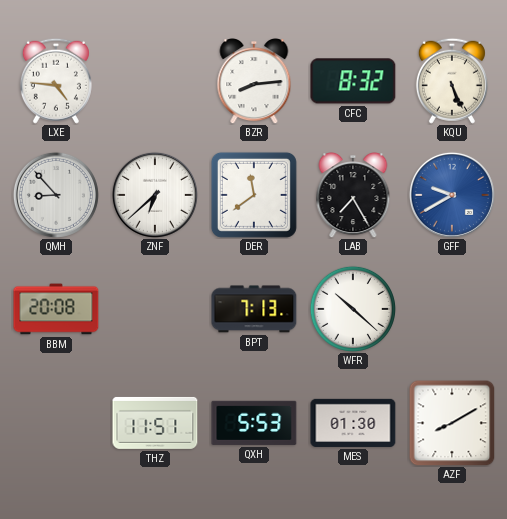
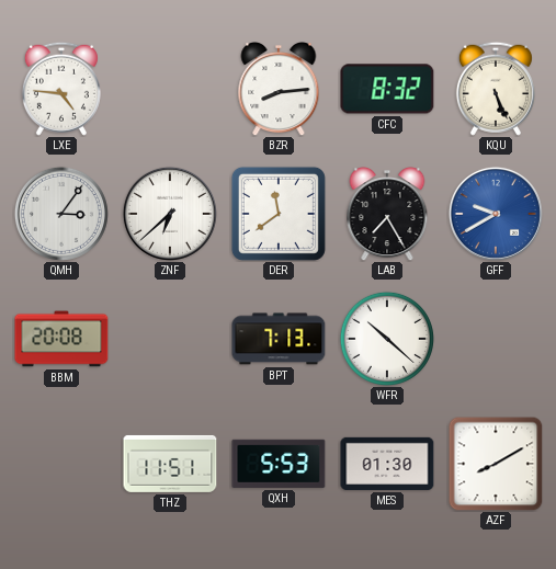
QMH: 8:53 -> 3:06 (61, 214)
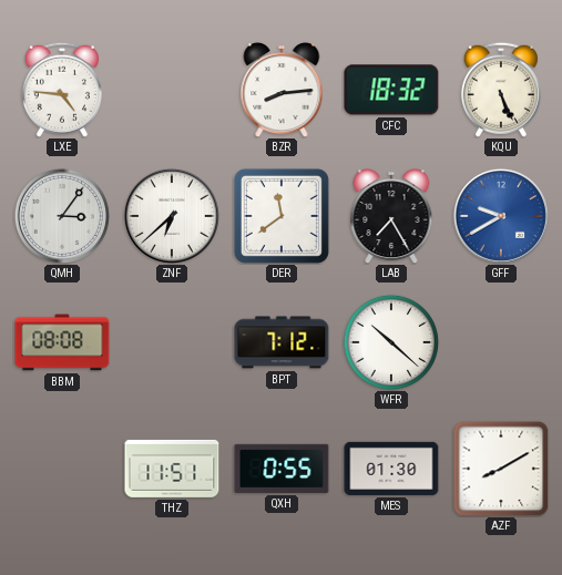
CFC: 8:32 -> 18:32 (391, 90)
BBM: 20:08 -> 08:08 (62, 342)
BPT: 7:13 -> 7:12 (282, 342)
QXH: 5:53 -> 0:55 (282, 469)
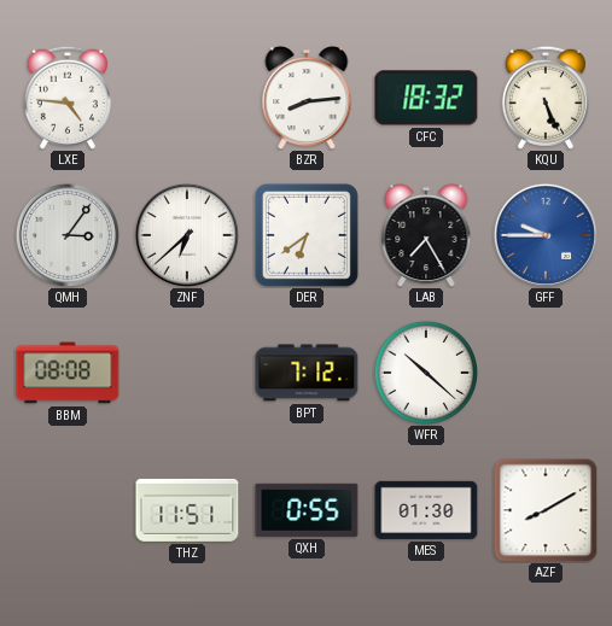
DER: 11:39 -> 6:39 (307, 235)
GFF: 9:40 -> 9:45 (546, 235)
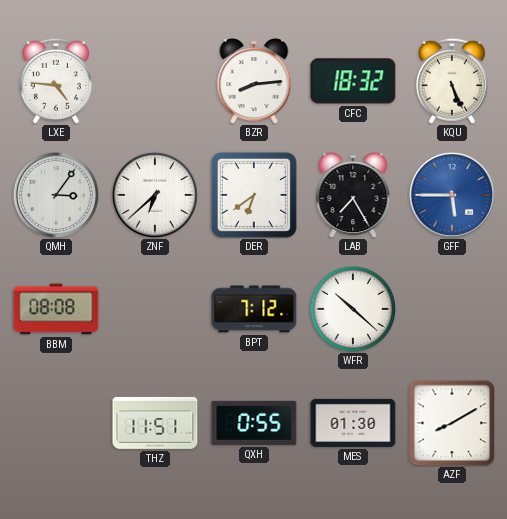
GFF: 9:45 -> 5:45 (452, 195)
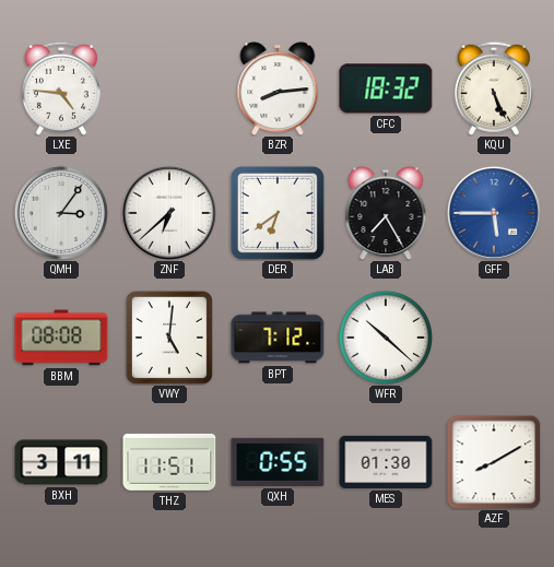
VWY: none -> 5:01 (169, 338)
BXH: none -> 3:11 (61, 462)
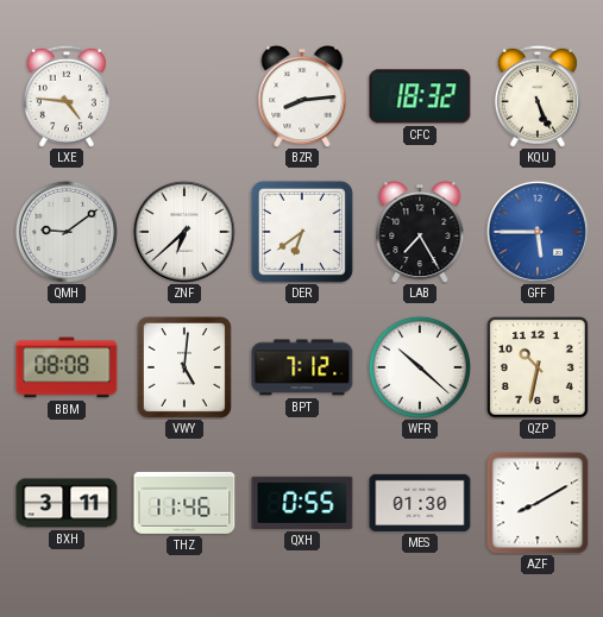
QMH: 3:06 -> 9:09 (67, 232)
QZP: none -> 10:32 (539, 369)
THZ: 11:51 -> 11:46 (184, 503)
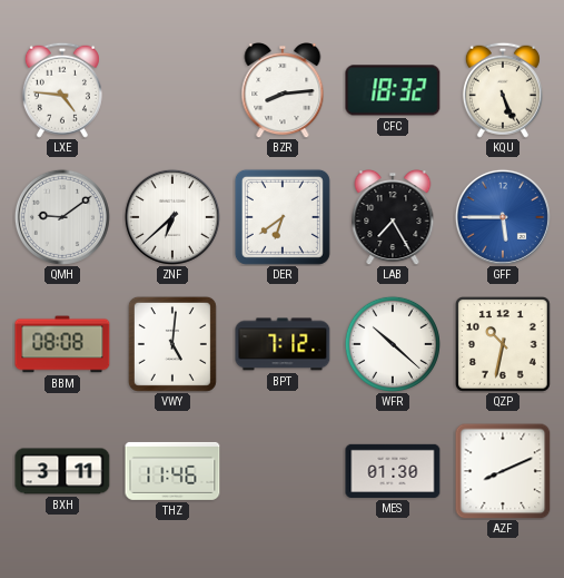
QXH: 0:55 -> none (302, 503)
AZF: 8:10 -> 8:11 (503, 471)
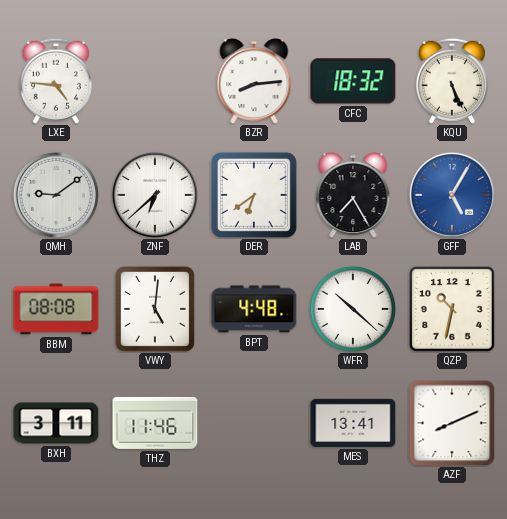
GFF: 5:45 -> 5:05 (452, 195)
BPT: 7:12 -> 4:48 (254, 309)
MES: 01:30 -> 13:41 (353, 423)
